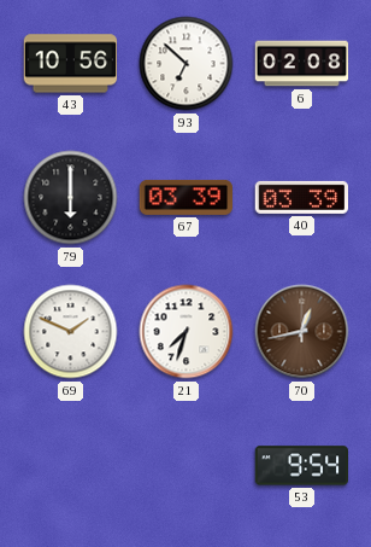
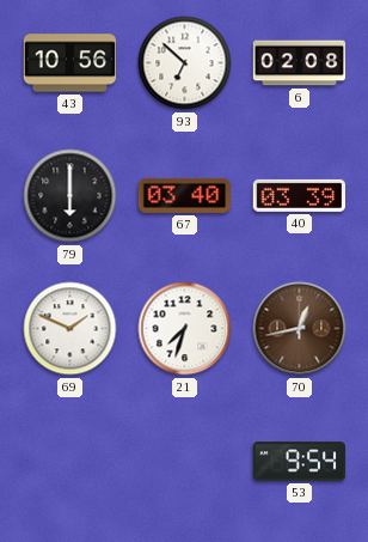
67: 03:39 -> 03:40 (185, 195)
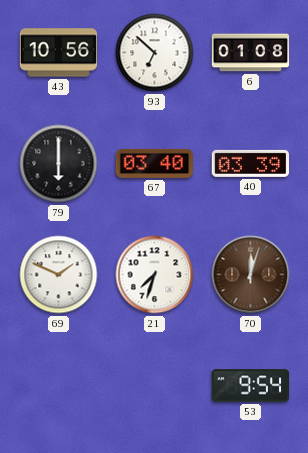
6: 02:08 -> 01:08 (251, 53)
70: 12:43 -> 12:03 (251, 275)
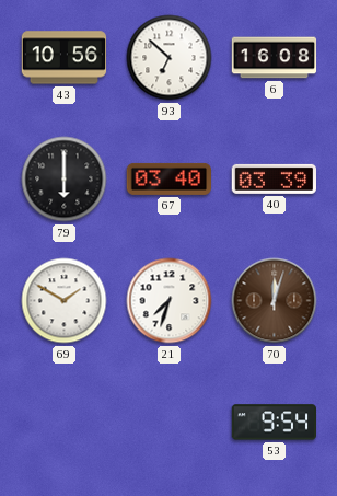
6: 01:08 -> 16:08 (275, 58)
69: 1:49 -> 1:50 (65, 301)
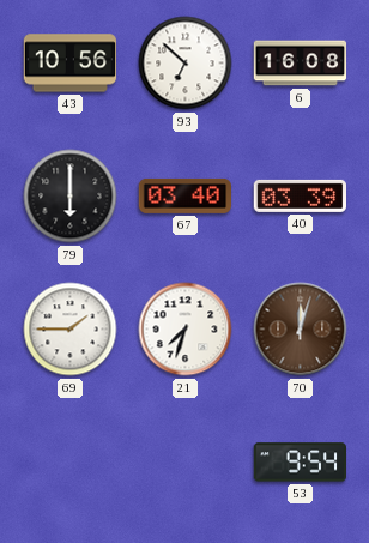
69: 1:50 -> 1:45 (71, 330)
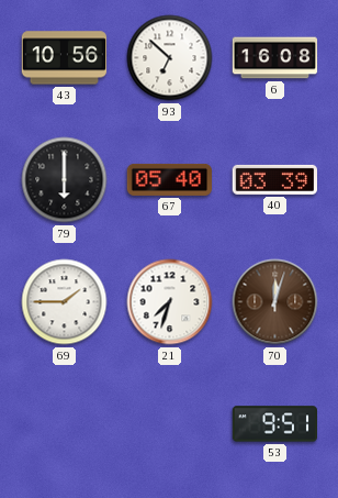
67: 03:40 -> 05:40 (170, 179)
53: 9:54 -> 9:51 (275, 424)
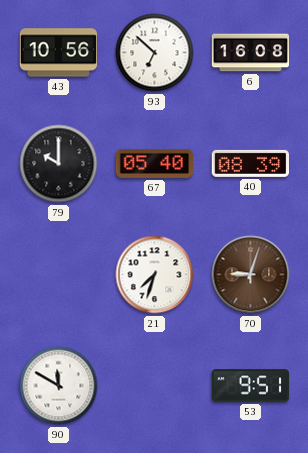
79: 6:00 -> 10:00 (59, 164)
40: 03:39 -> 08:39 (250, 163)
69: 1:45 -> none (65, 302)
70: 12:03 -> 9:03 (251, 275)
90: none -> 11:50 (59, 386)
